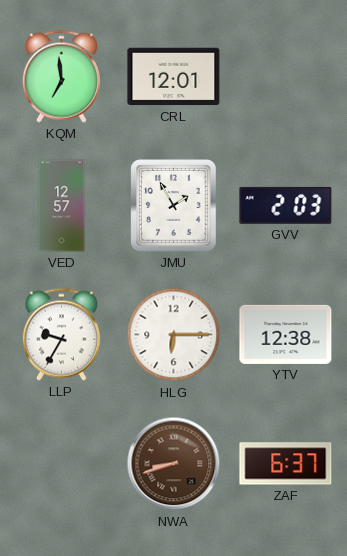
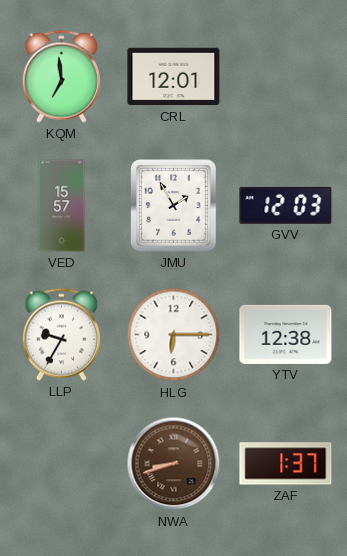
VED: 12:57 -> 15:57 (62, 206)
GVV: 2:03 -> 12:03 (286, 205)
ZAF: 6:37 -> 1:37 (286, 464)
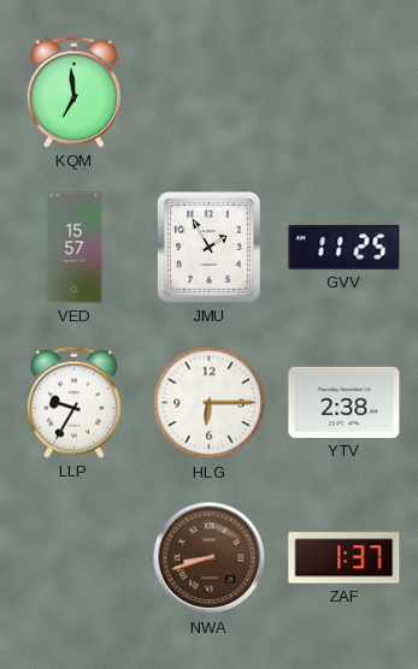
CRL: 12:01 -> none (174, 77)
GVV: 12:03 -> 11:25 (345, 247)
YTV: 12:38 -> 2:38 (345, 402)
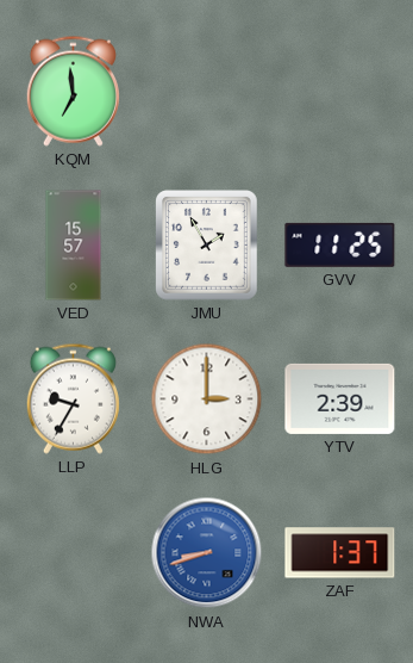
HLG: 6:15 -> 3:00 (207, 399)
YTV: 2:38 -> 2:39 (340, 398)
NWA dial: brown -> blue (207, 553)
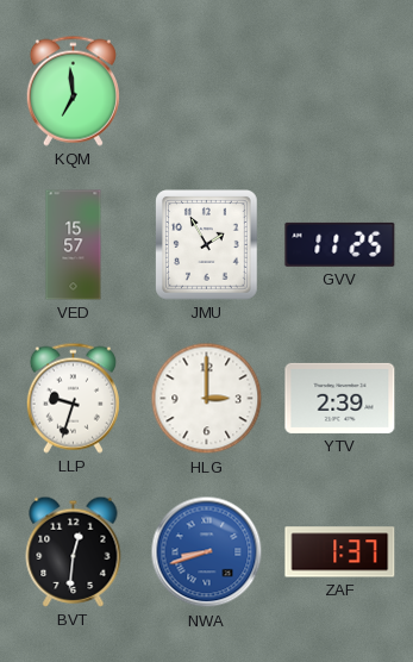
LLP: 9:35 -> 9:33 (73, 398)
BVT: none -> 12:31 (74, 551)
